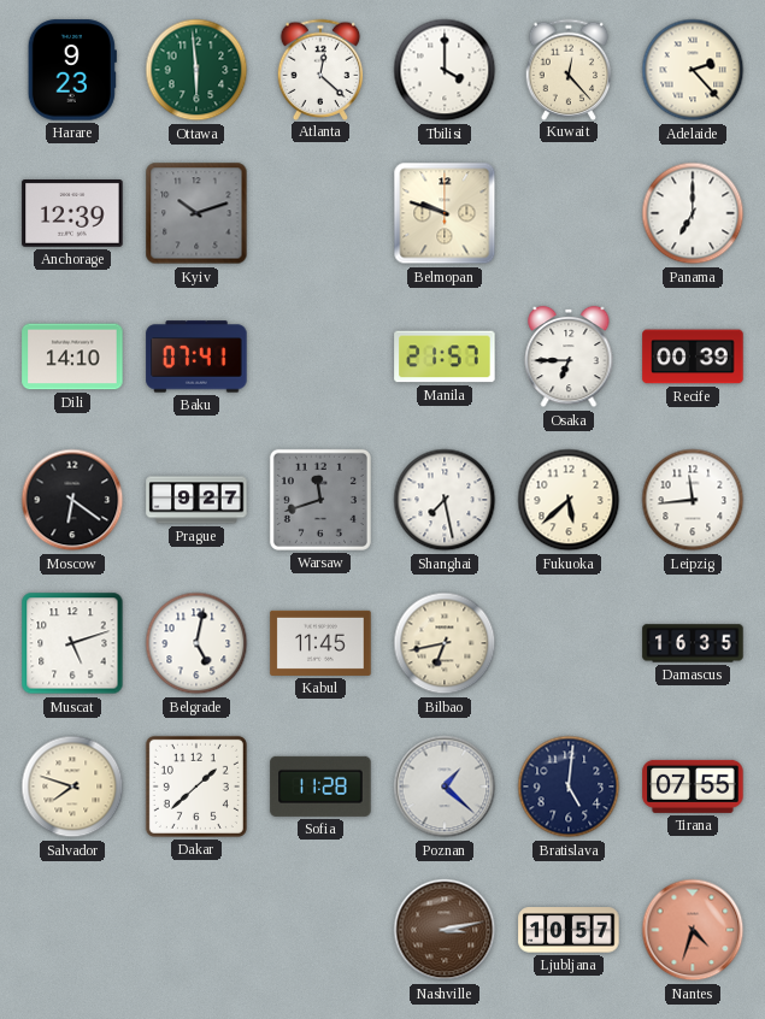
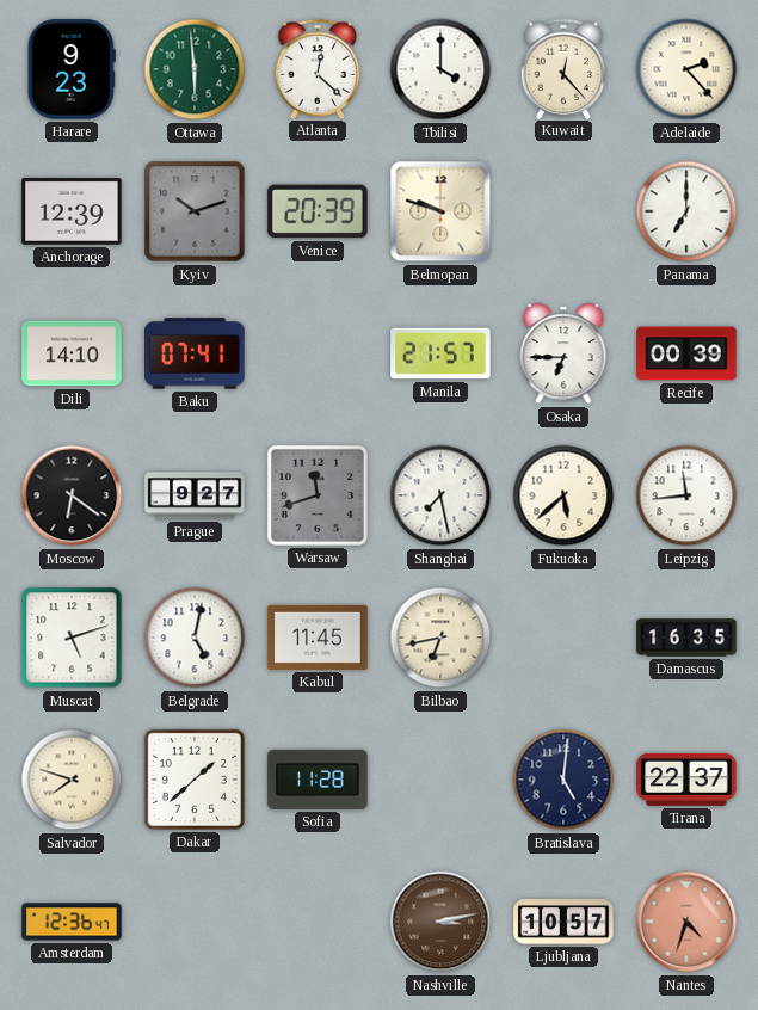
Venice: none -> 20:39 (318, 211)
Poznan: 1:22 -> none (445, 787)
Tirana: 07:55 -> 22:37 (686, 780)
Amsterdam: none -> 12:36 (72, 922)
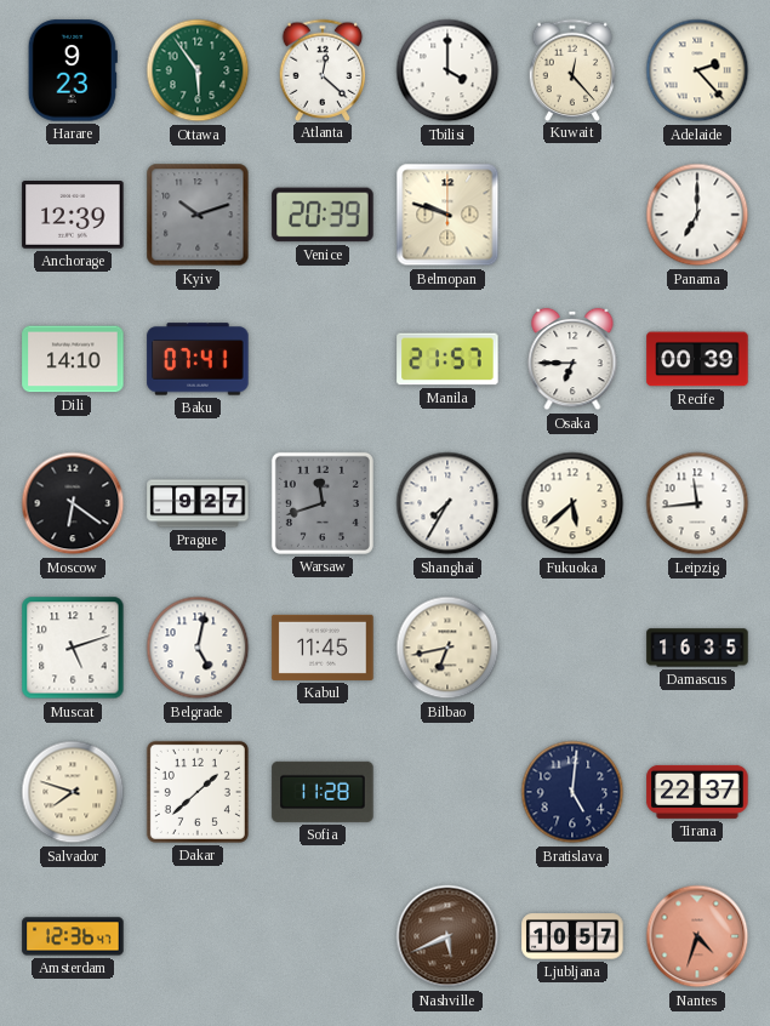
Ottawa: 5:59 -> 5:54 (198, 70)
Shanghai: 7:28 -> 7:35 (447, 503)
Nashville: 3:13 -> 5:41 (447, 936)
